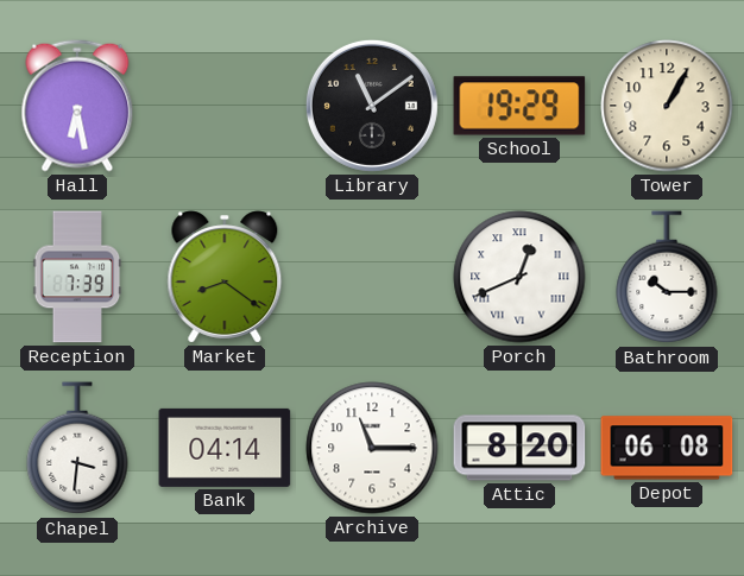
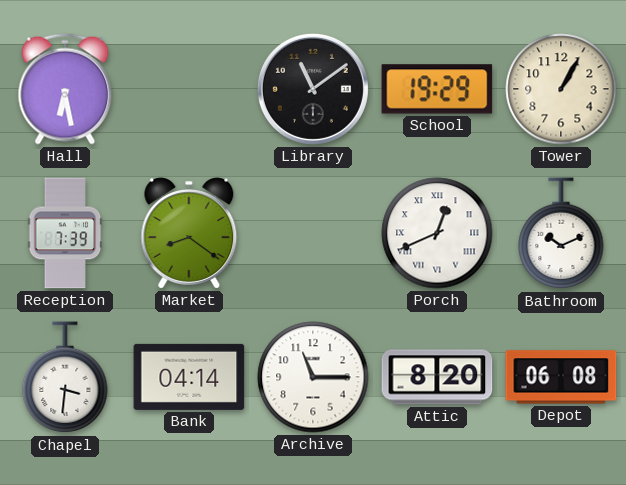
Bathroom: 10:15 -> 10:11 (561, 234)
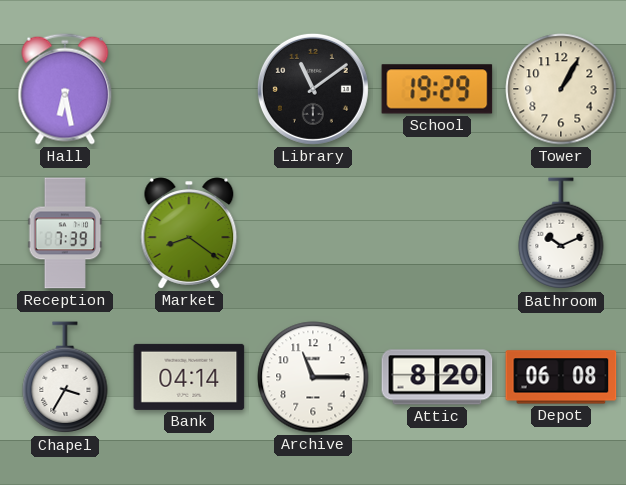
Porch: 12:41 -> none (437, 233)
Chapel: 3:31 -> 3:35 (65, 378)
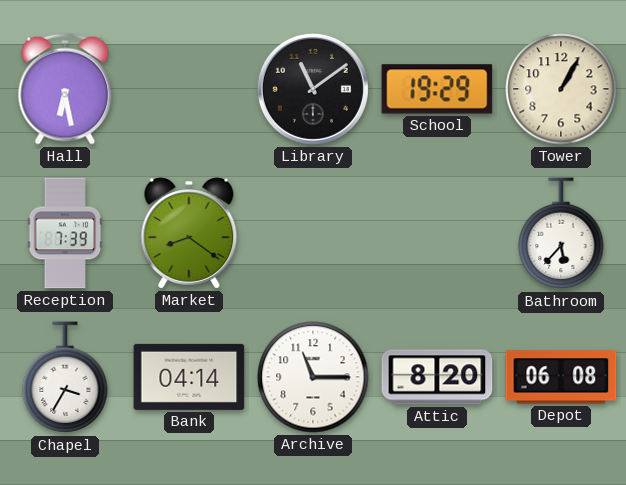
Bathroom: 10:11 -> 5:37 (561, 234)
